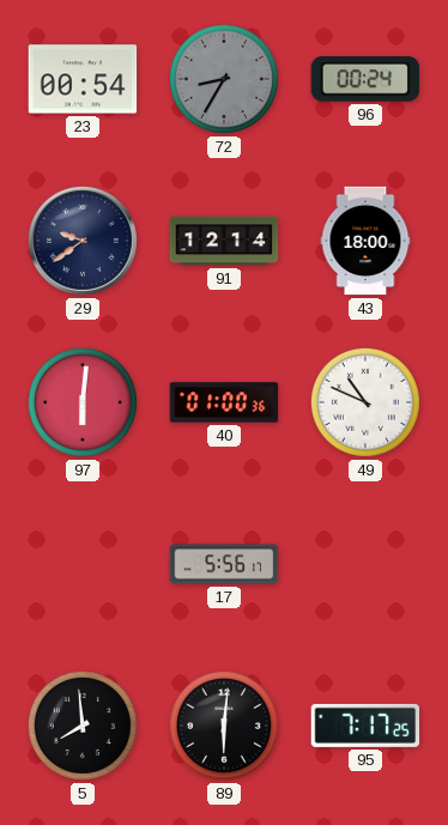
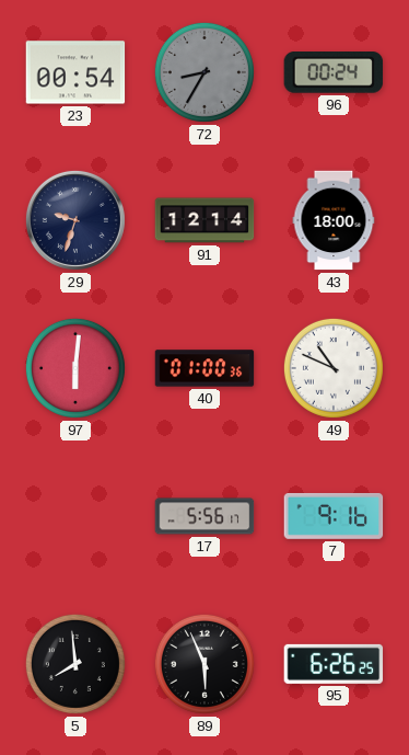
29: 9:39 -> 9:33 (75, 220)
7: none -> 9:16 (334, 516)
89: 6:01 -> 5:56 (204, 664)
95: 7:17 -> 6:26 (334, 664)
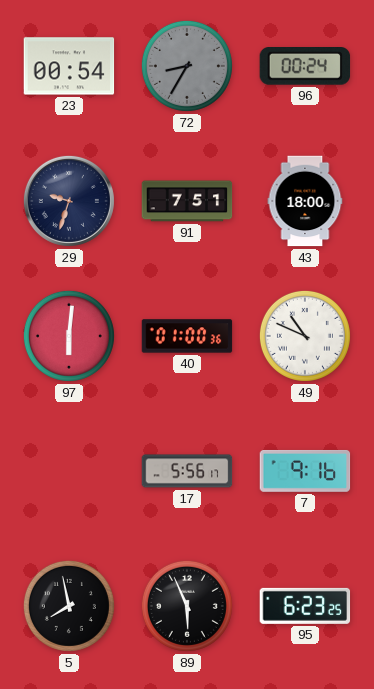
91: 12:14 -> 7:51 (187, 201)
5: 7:59 -> 7:58 (69, 606)
95: 6:26 -> 6:23 (305, 606)
